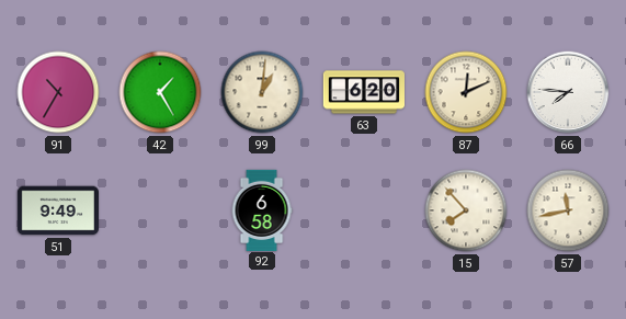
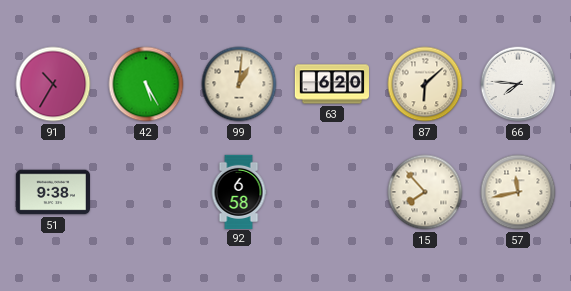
42: 1:25 -> 5:25 (146, 84)
87: 12:11 -> 6:08 (425, 84)
51: 9:49 -> 9:38 (52, 192)
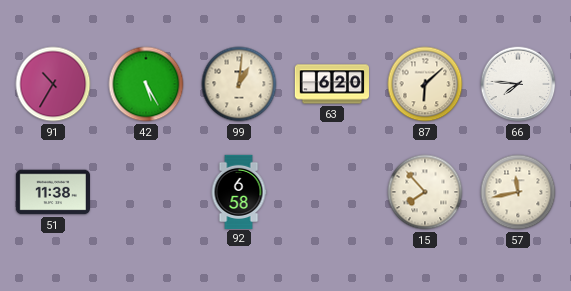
51: 9:38 -> 11:38 (52, 192)
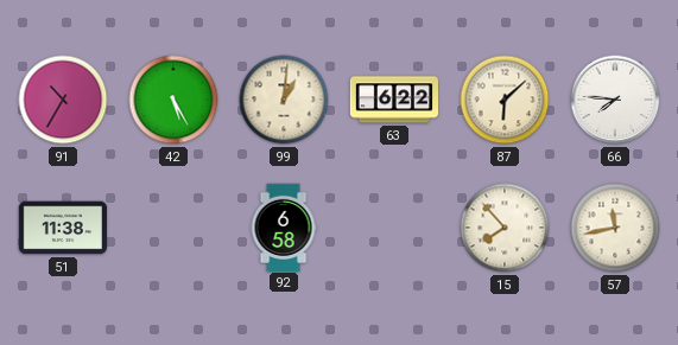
63: 6:20 -> 6:22 (393, 100)
